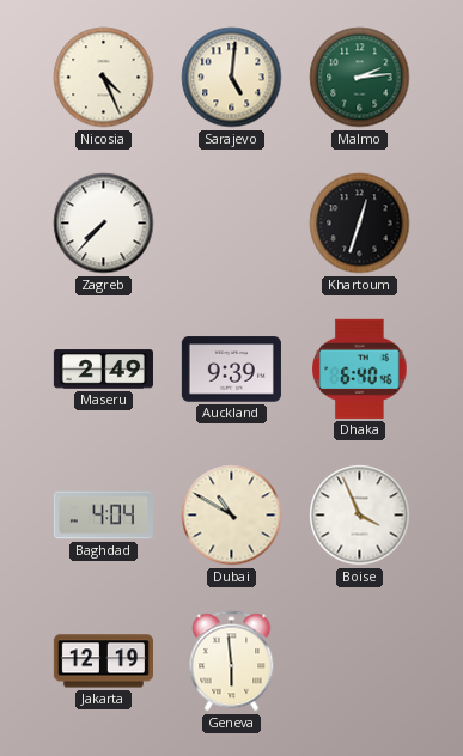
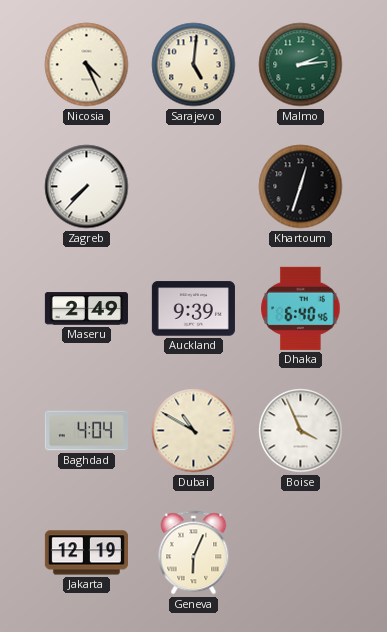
Geneva: 5:59 -> 6:04 (194, 553)
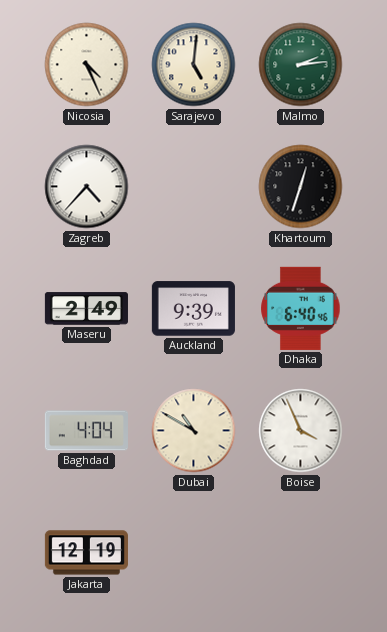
Zagreb: 7:37 -> 4:37 (87, 187)
Geneva: 6:04 -> none (194, 553)
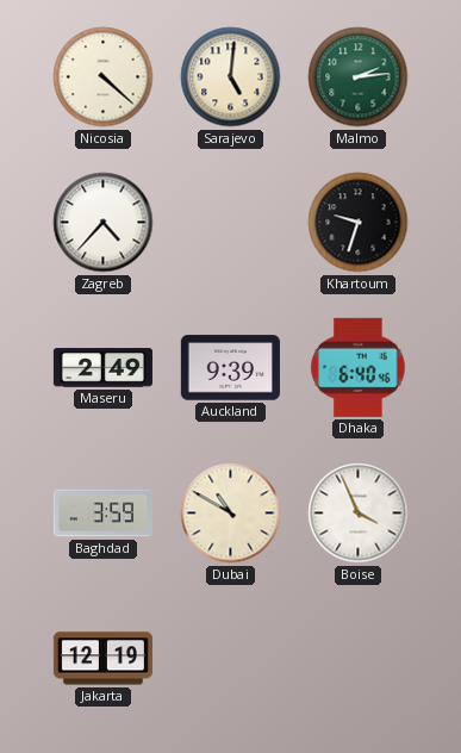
Nicosia: 4:26 -> 4:22 (104, 77)
Khartoum: 12:33 -> 9:33 (359, 223)
Baghdad: 4:04 -> 3:59 (102, 514)
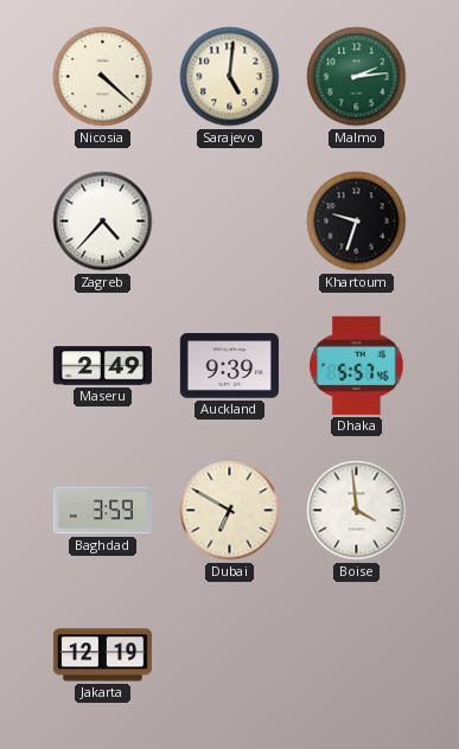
Dhaka: 6:40 -> 5:57 (357, 365)
Dubai: 10:50 -> 6:50 (230, 511)
Boise: 3:56 -> 3:59 (357, 511)
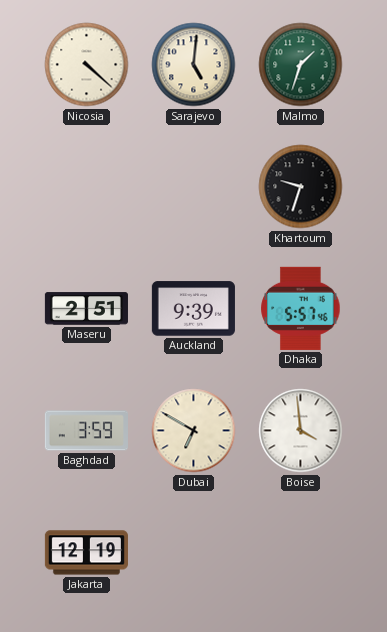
Malmo: 2:14 -> 1:33 (301, 65)
Zagreb: 4:37 -> none (103, 222)
Maseru: 2:49 -> 2:51 (86, 309)
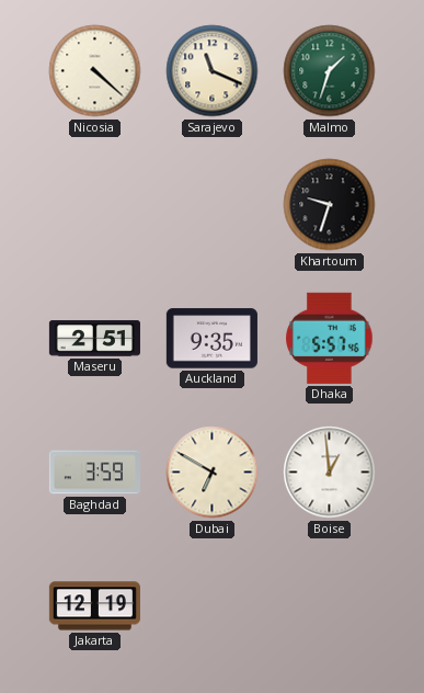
Sarajevo: 5:01 -> 11:19 (213, 71)
Auckland: 9:39 -> 9:35 (211, 339)
Boise: 3:59 -> 12:59 (330, 473)
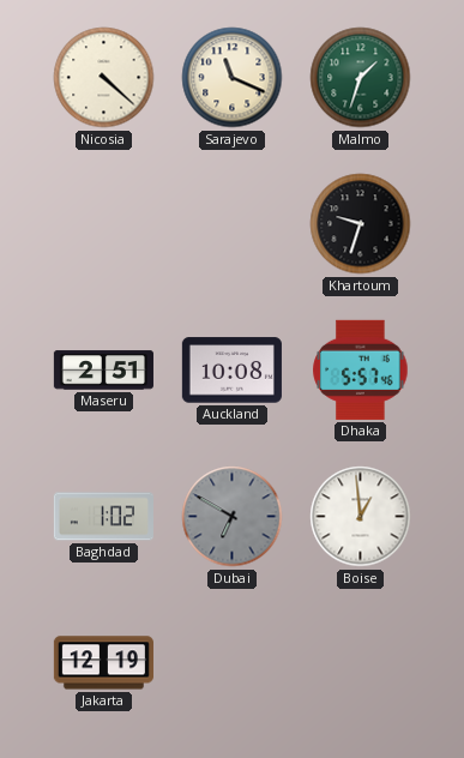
Auckland: 9:35 -> 10:08 (231, 371)
Baghdad: 3:59 -> 1:02 (103, 517)
Dubai dial: cream -> grey (233, 517)
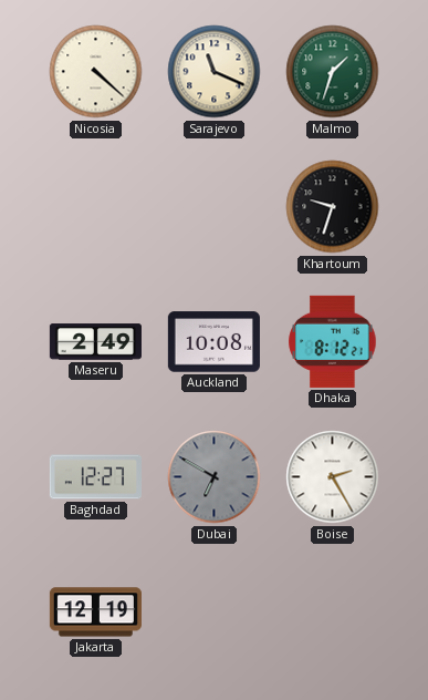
Maseru: 2:51 -> 2:49 (95, 342)
Dhaka: 5:57 -> 8:12 (333, 341)
Baghdad: 1:02 -> 12:27 (95, 477)
Boise: 12:59 -> 2:25 (333, 477)
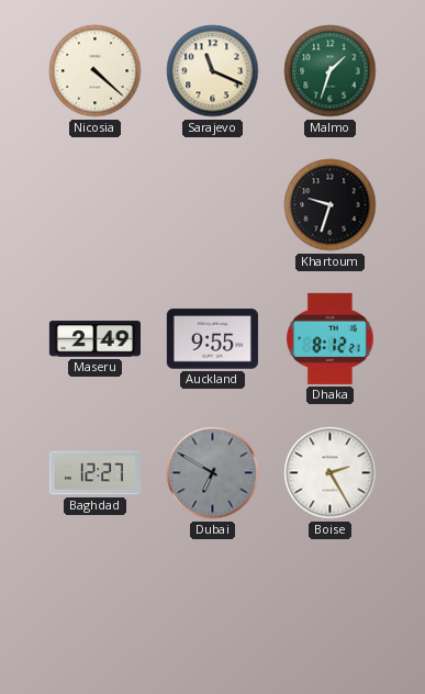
Auckland: 10:08 -> 9:55 (212, 339)
Jakarta: 12:19 -> none (95, 612)
